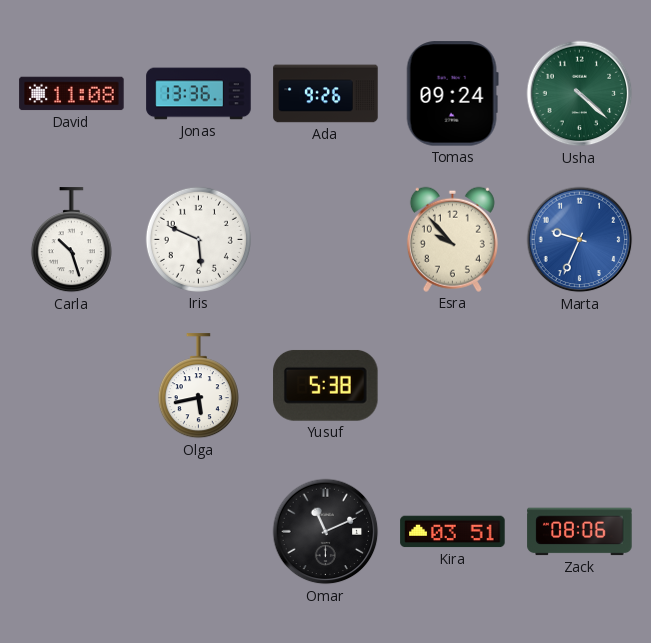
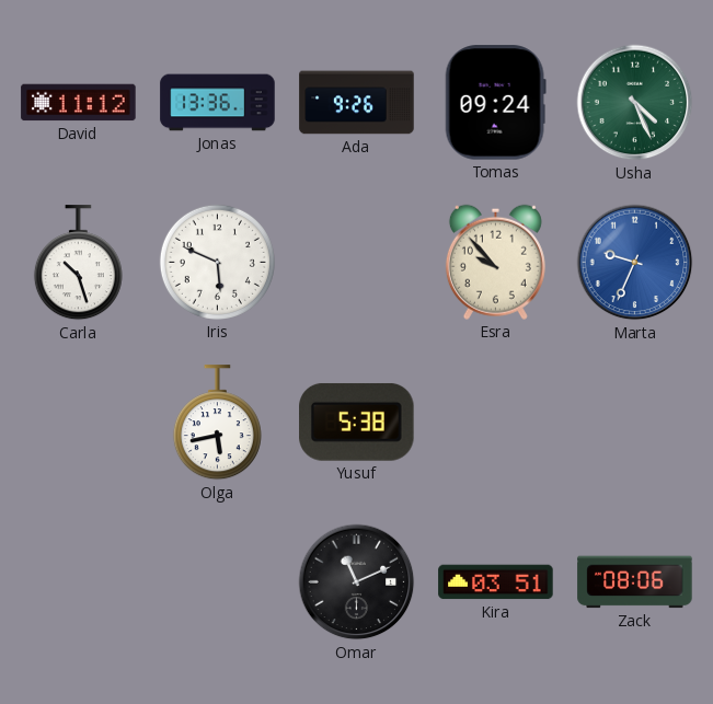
David: 11:08 -> 11:12 (79, 103)
Usha: 4:22 -> 4:26 (635, 103)
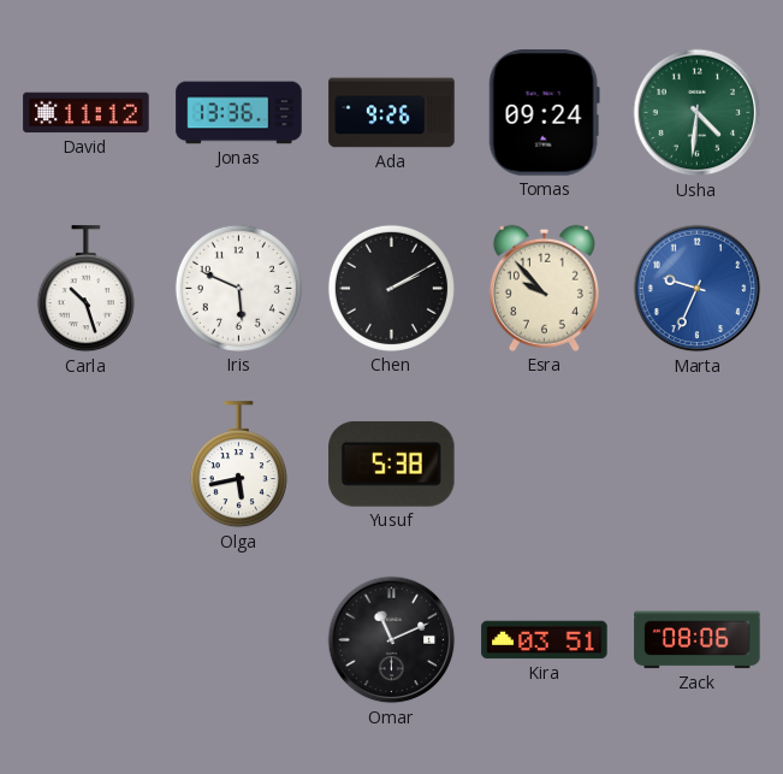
Usha: 4:26 -> 4:31 (698, 113)
Chen: none -> 2:10 (391, 288)
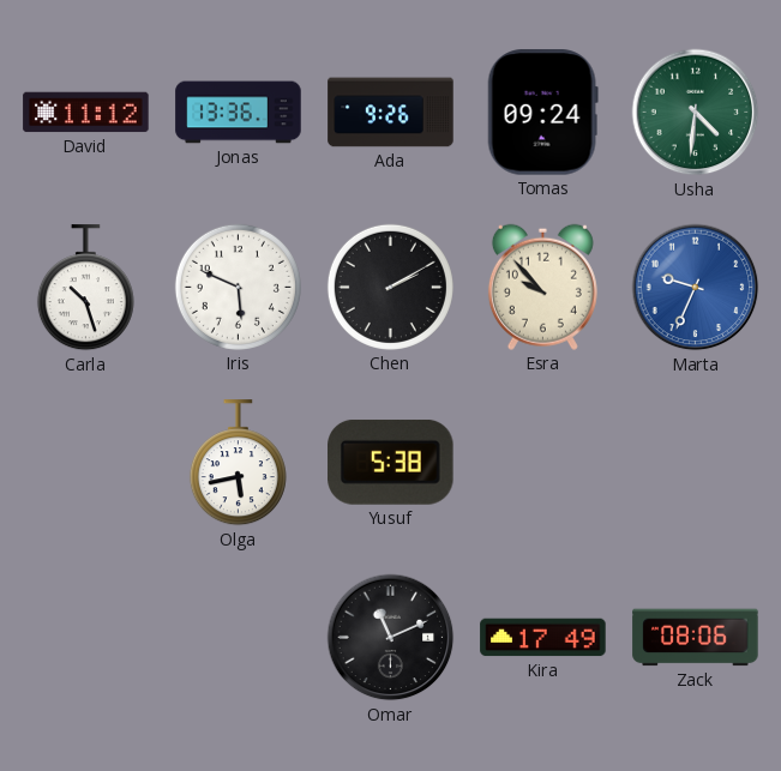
Kira: 03:51 -> 17:49 (543, 638)
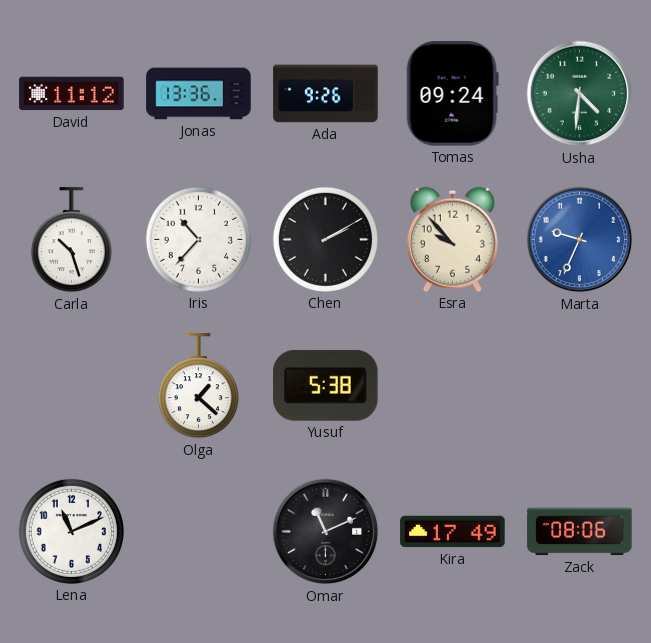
Iris: 5:49 -> 10:37 (198, 239)
Olga: 5:43 -> 1:22 (198, 386)
Lena: none -> 11:11 (71, 531)
